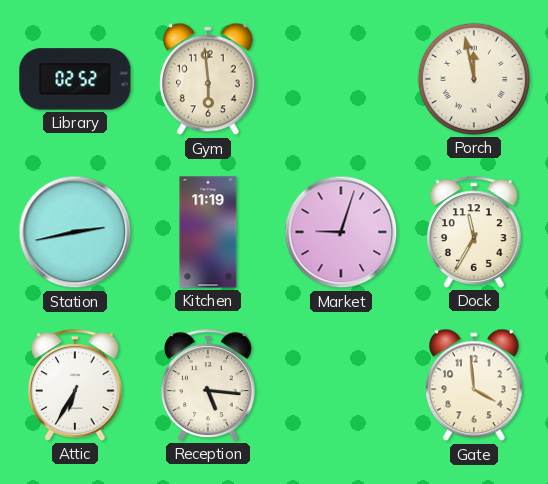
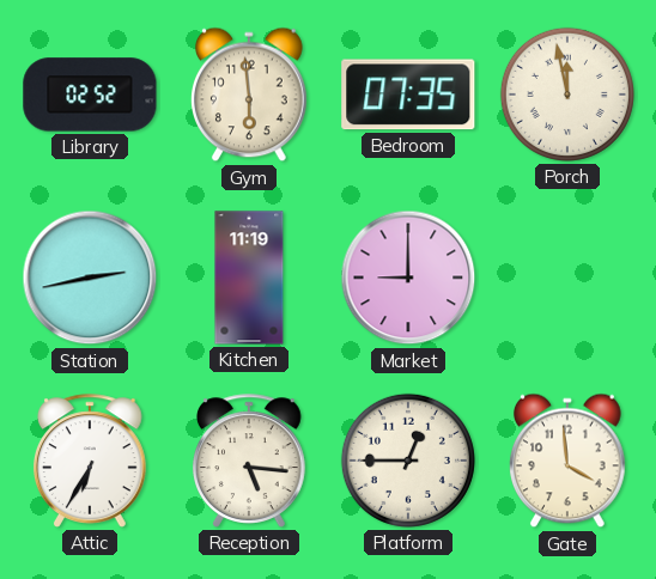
Bedroom: none -> 07:35 (408, 95)
Market: 9:03 -> 9:00 (408, 278)
Dock: 11:35 -> none (475, 232)
Platform: none -> 12:45 (408, 461)
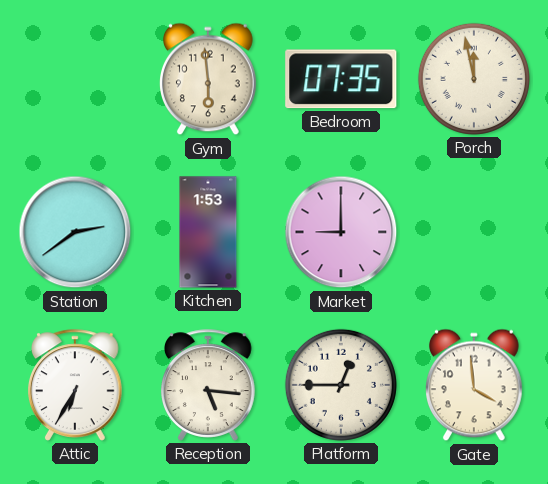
Library: 02:52 -> none (90, 95)
Station: 2:43 -> 2:39 (75, 232)
Kitchen: 11:19 -> 1:53 (208, 232)
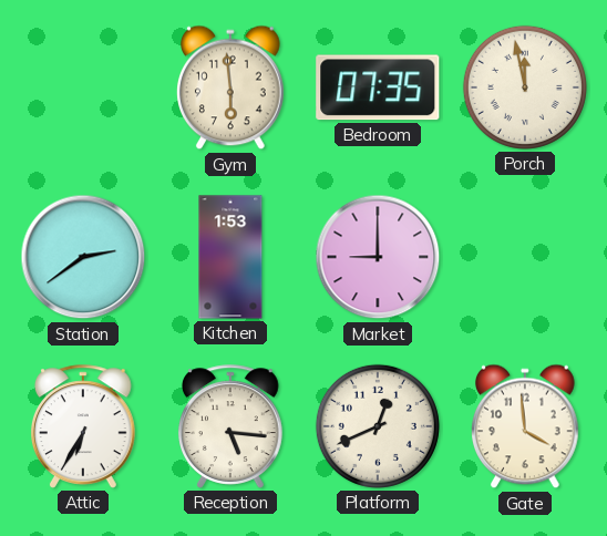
Platform: 12:45 -> 12:41 (378, 426)
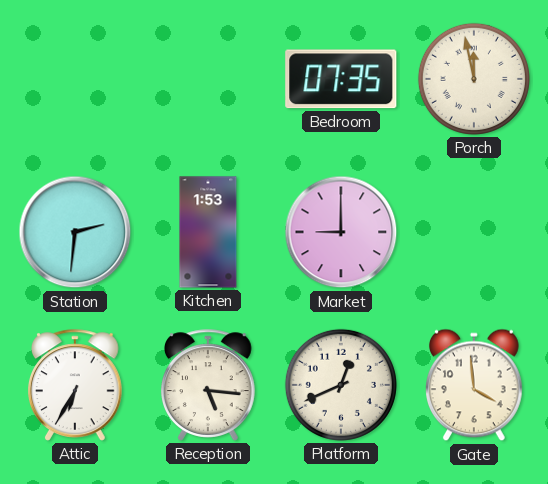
Gym: 5:59 -> none (232, 87)
Station: 2:39 -> 2:31 (75, 232)
